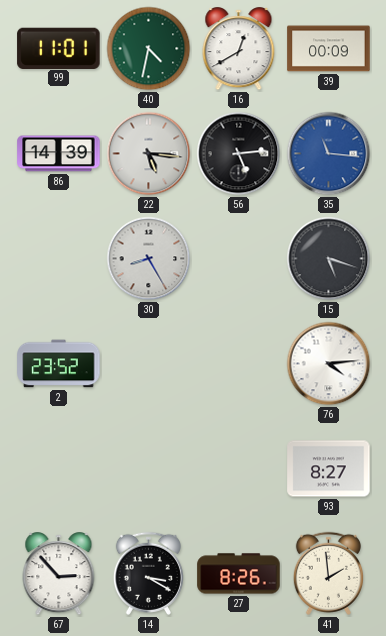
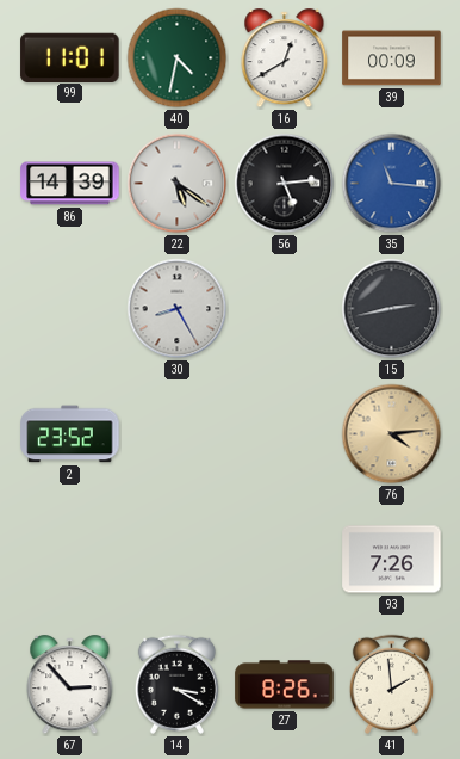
22: 5:16 -> 5:21 (178, 184)
15: 5:18 -> 2:43 (392, 309)
76 dial: white -> champagne (392, 434)
93: 8:27 -> 7:26 (392, 560)
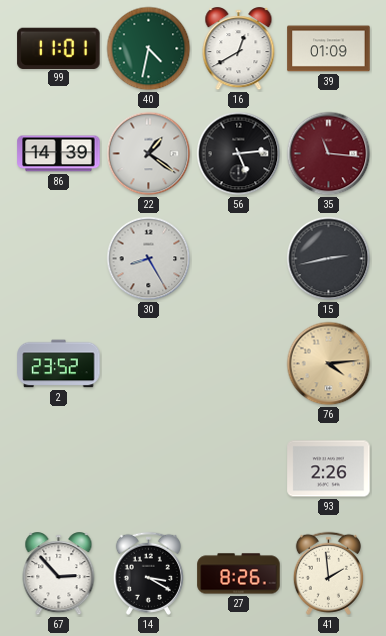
39: 00:09 -> 01:09 (329, 49)
22: 5:21 -> 1:21 (149, 154)
35 dial: blue -> burgundy (329, 154)
93: 7:26 -> 2:26 (329, 469)
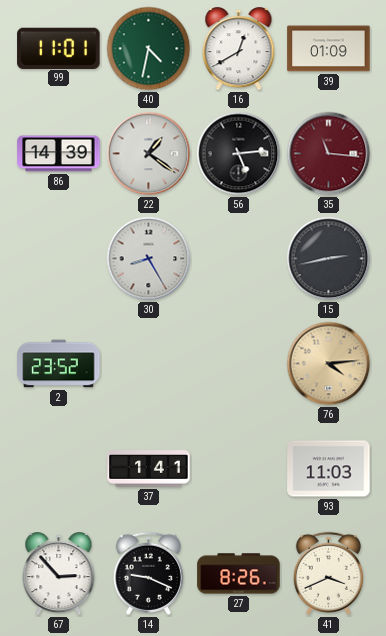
37: none -> 1:41 (149, 469)
93: 2:26 -> 11:03 (329, 469)
14: 3:20 -> 9:19 (148, 573)
41: 1:59 -> 3:41 (328, 573)
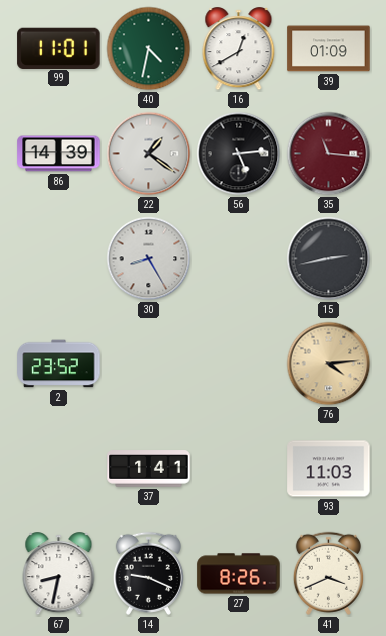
67: 2:53 -> 8:32 (59, 574)
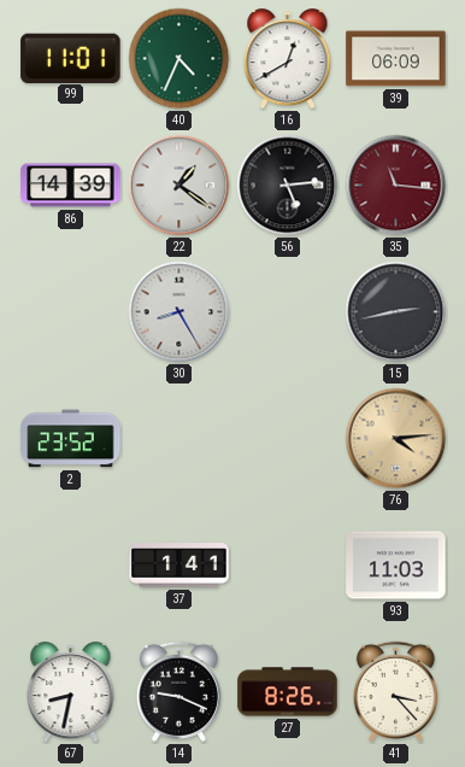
40: 4:32 -> 4:34 (179, 59)
39: 01:09 -> 06:09 (396, 59)
41: 3:41 -> 3:23 (395, 691)
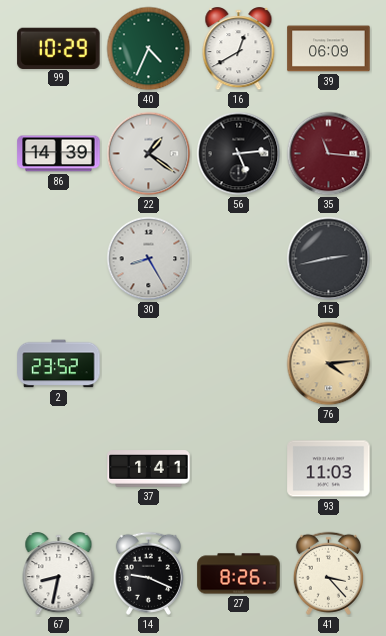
99: 11:01 -> 10:29 (59, 48)
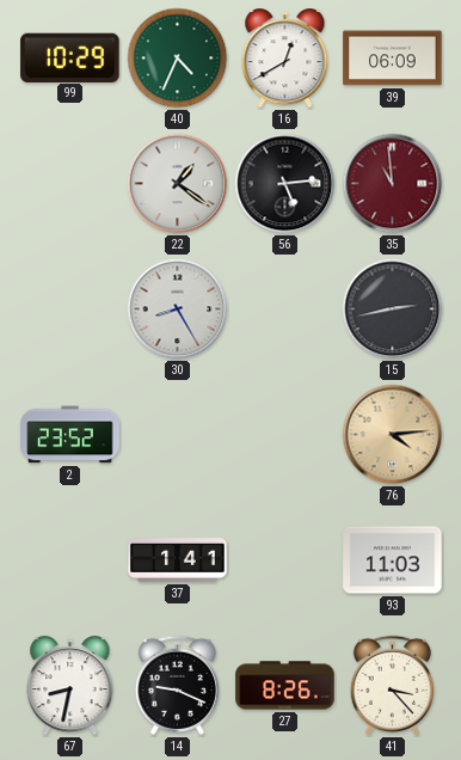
86: 14:39 -> none (59, 154)
35: 11:16 -> 10:59 (393, 184)
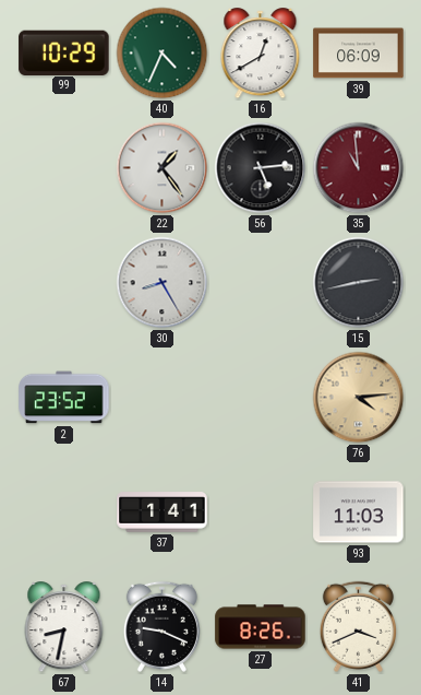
22: 1:21 -> 1:24 (163, 168)
41: 3:23 -> 3:41 (358, 626)
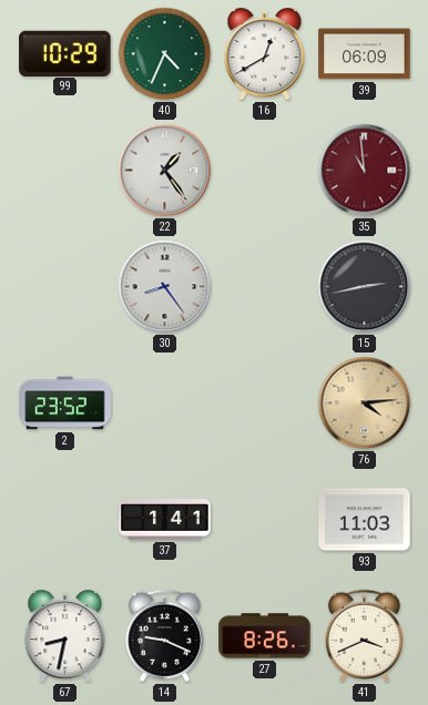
56: 5:14 -> none (261, 168)
30: 8:25 -> 8:24 (165, 287)
